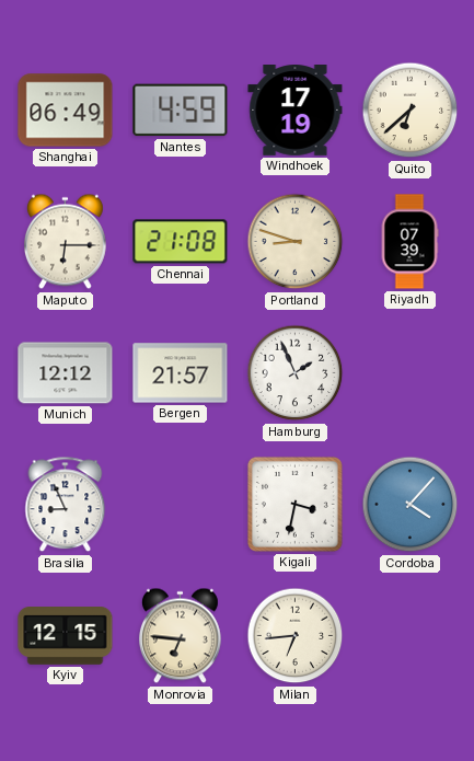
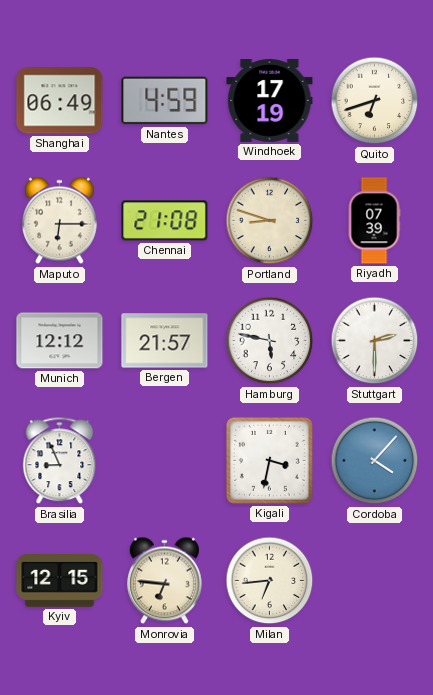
Quito: 6:38 -> 6:42 (375, 101)
Hamburg: 1:56 -> 5:47 (270, 341)
Stuttgart: none -> 2:30 (375, 341)
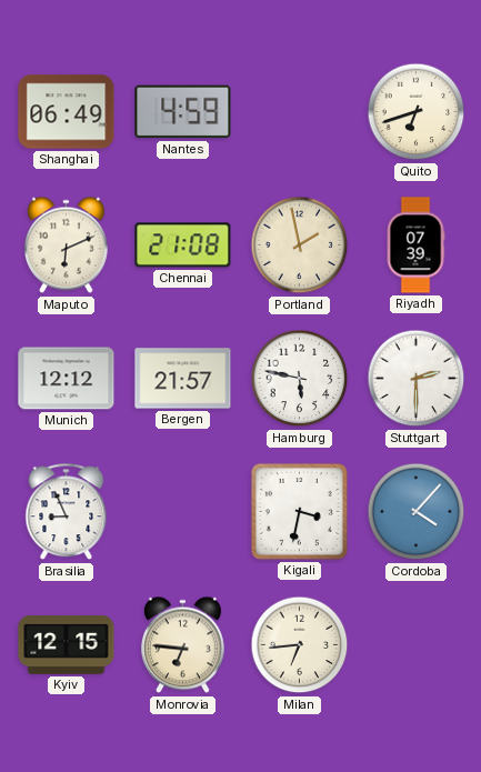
Windhoek: 17:19 -> none (270, 101)
Maputo: 6:15 -> 6:11 (66, 245)
Portland: 8:48 -> 1:58 (300, 245)
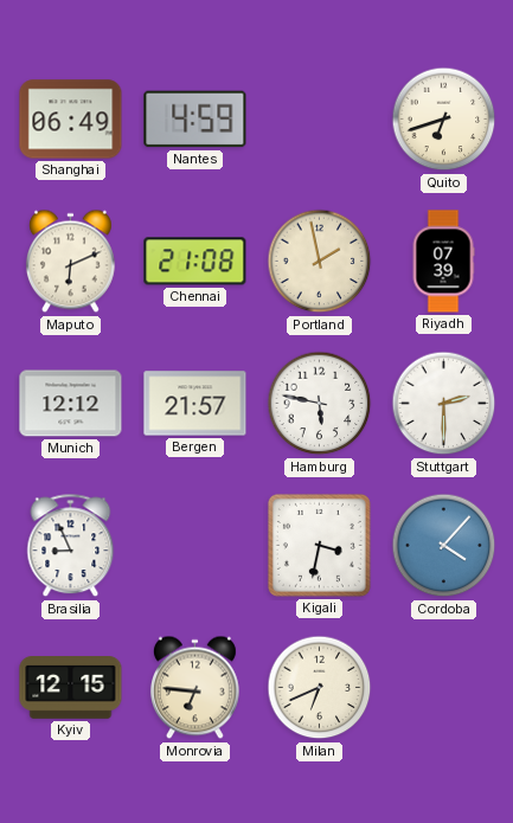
Milan: 6:44 -> 6:41 (320, 688)
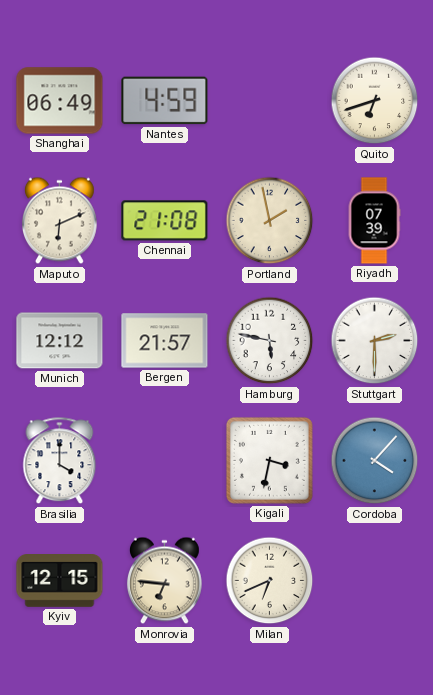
Brasilia: 8:56 -> 4:00 (60, 461)
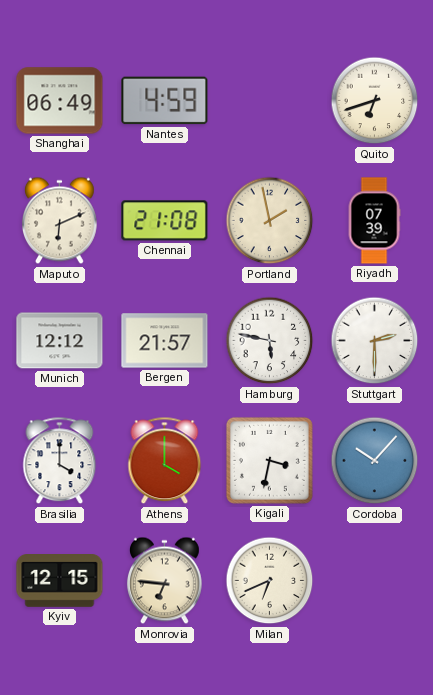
Athens: none -> 4:00 (165, 461)
Cordoba: 4:07 -> 10:07 (375, 461)
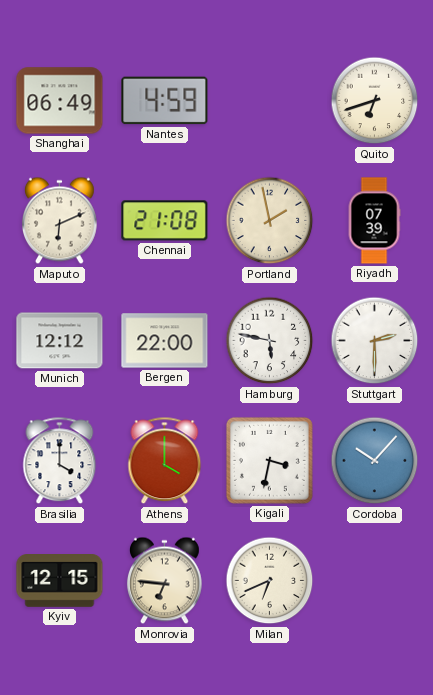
Bergen: 21:57 -> 22:00 (165, 341)
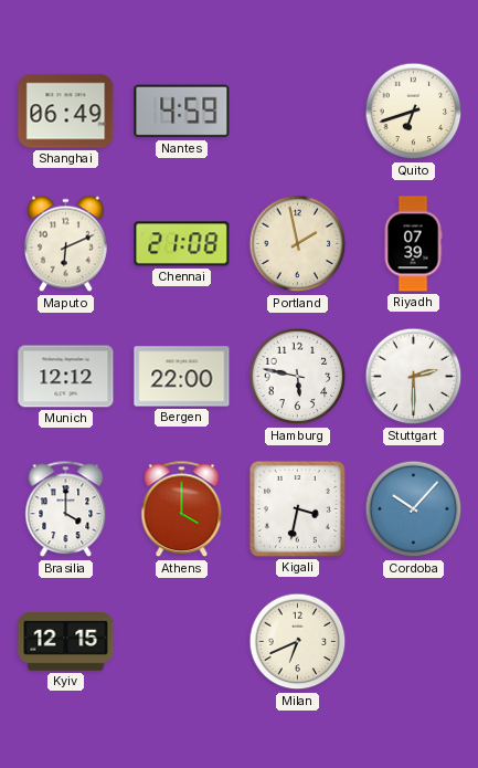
Monrovia: 6:46 -> none (164, 581)
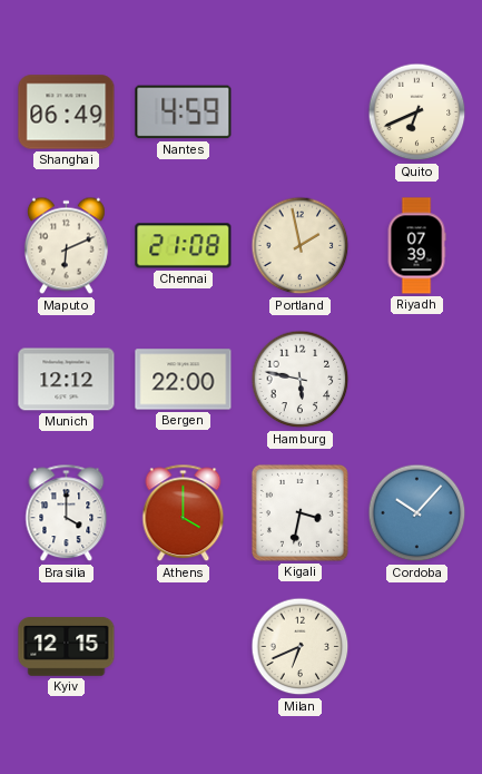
Quito: 6:42 -> 6:41 (417, 112)
Stuttgart: 2:30 -> none (414, 377)
